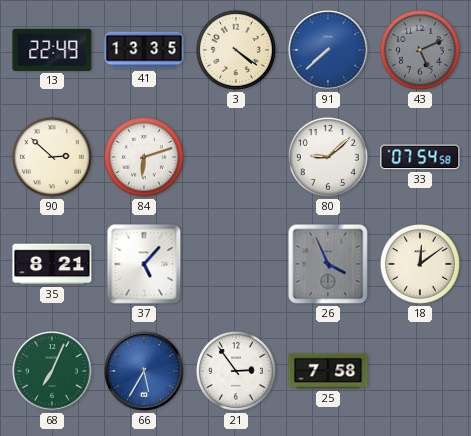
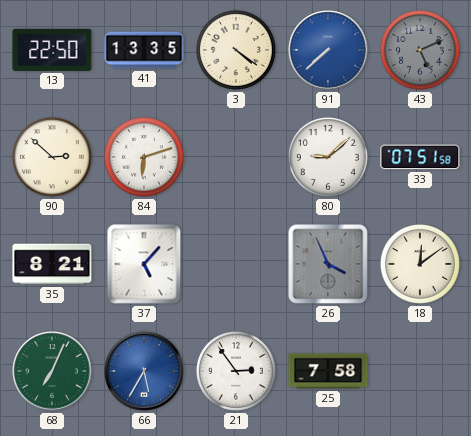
13: 22:49 -> 22:50 (52, 50)
33: 07:54 -> 07:51 (420, 157)
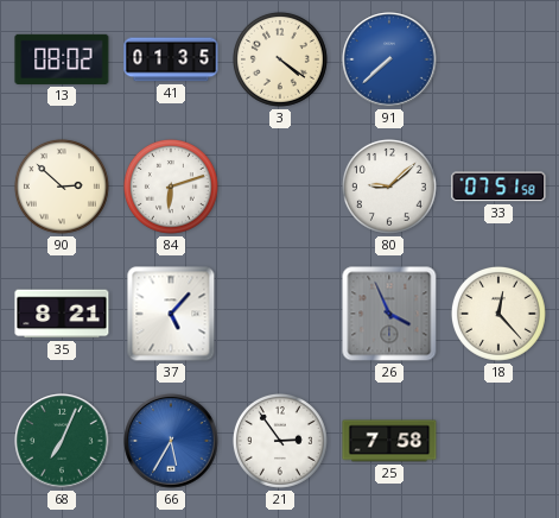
13: 22:50 -> 08:02 (62, 59)
41: 13:35 -> 01:35 (171, 59)
43: 5:11 -> none (420, 50)
18: 12:09 -> 12:23 (498, 314)
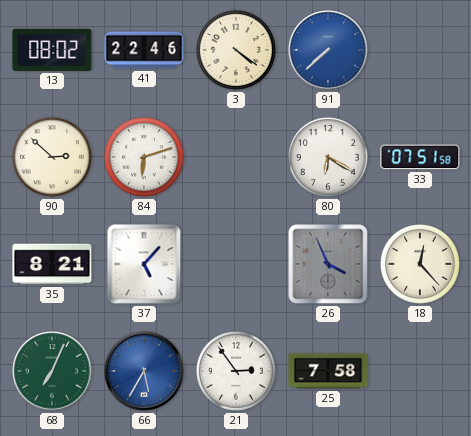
41: 01:35 -> 22:46 (144, 50)
80: 9:08 -> 6:20 (328, 157)
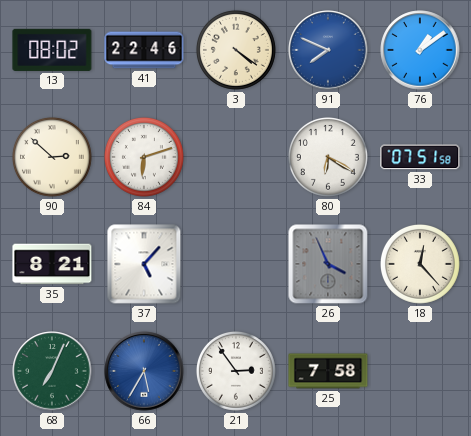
91: 7:38 -> 7:49 (328, 50)
76: none -> 1:09 (420, 50)
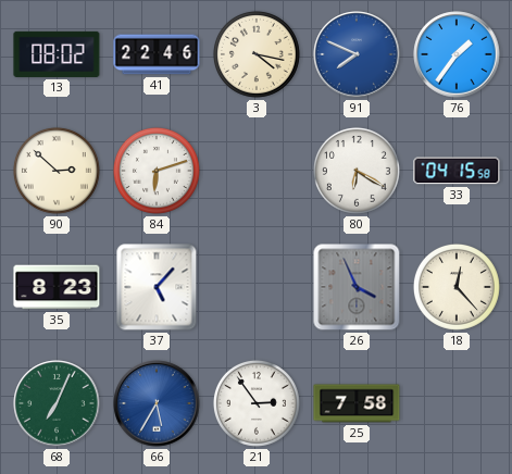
3: 4:21 -> 4:17 (257, 54)
76: 1:09 -> 1:36 (457, 54)
33: 07:51 -> 04:15 (457, 171)
35: 8:21 -> 8:23 (57, 287)
